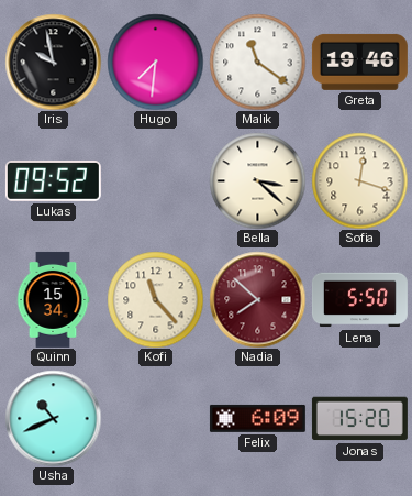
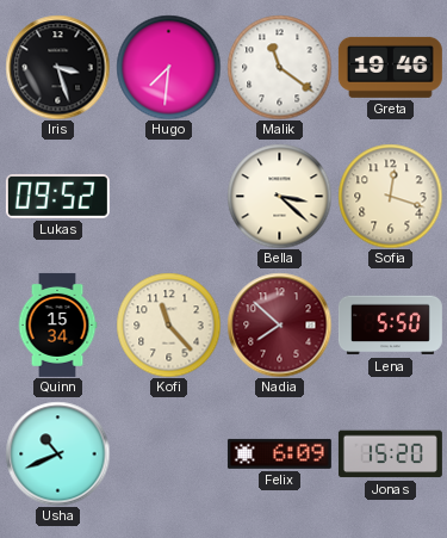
Iris: 9:58 -> 3:27 (57, 67)
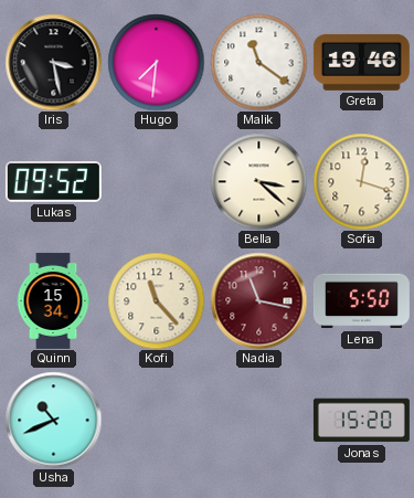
Iris: 3:27 -> 3:28 (53, 62)
Nadia: 7:52 -> 11:17 (258, 300)
Felix: 6:09 -> none (279, 453)
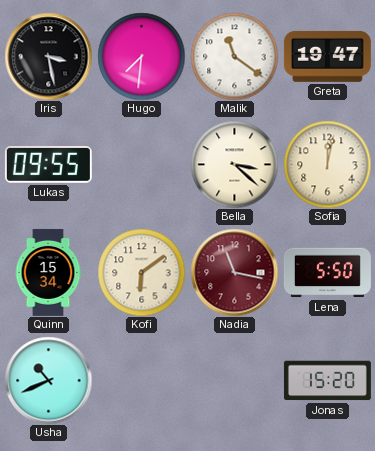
Greta: 19:46 -> 19:47 (327, 56)
Lukas: 09:52 -> 09:55 (48, 165)
Sofia: 12:18 -> 12:02 (327, 164)
Kofi: 11:23 -> 6:09 (141, 272)
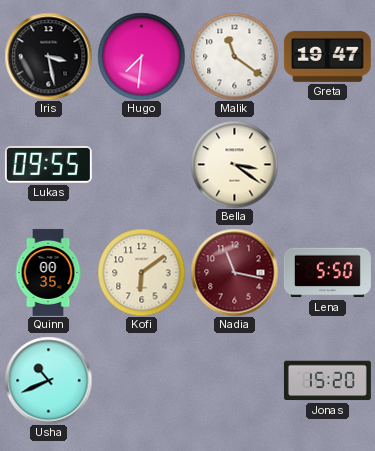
Bella: 3:22 -> 3:21 (234, 164)
Sofia: 12:02 -> none (327, 164)
Quinn: 15:34 -> 00:35 (48, 272)
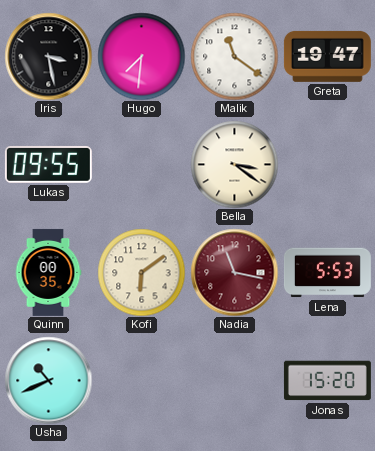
Lena: 5:50 -> 5:53 (327, 273)
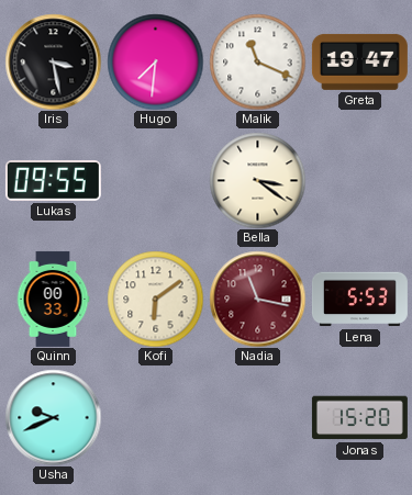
Malik: 11:21 -> 11:19 (257, 61)
Quinn: 00:35 -> 00:33 (53, 299)
Usha: 10:41 -> 9:41 (53, 417)
